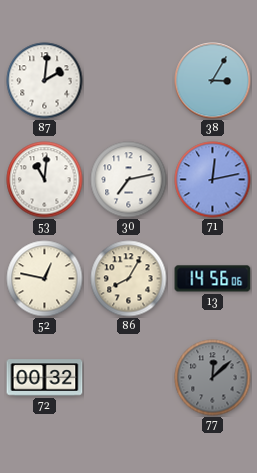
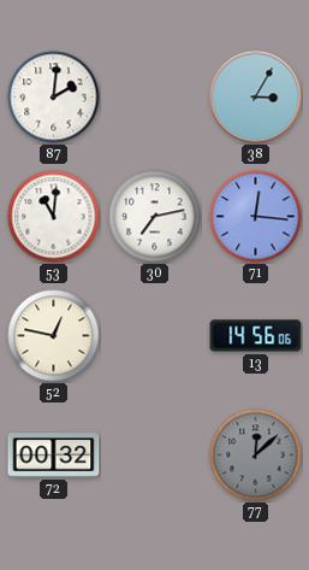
71: 12:13 -> 12:16 (256, 217)
86: 8:05 -> none (129, 279)
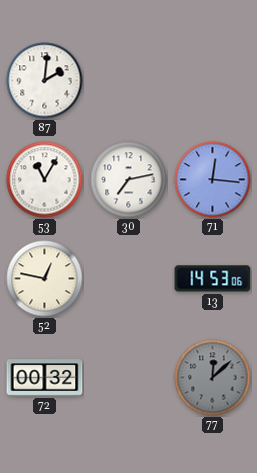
38: 3:05 -> none (256, 98)
53: 11:01 -> 11:05 (45, 180)
13: 14:56 -> 14:53 (213, 279)
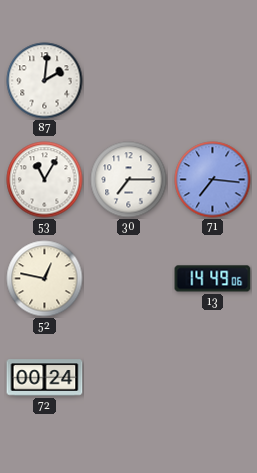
30: 7:13 -> 7:15 (129, 180)
71: 12:16 -> 7:16 (213, 180)
13: 14:53 -> 14:49 (213, 279)
72: 00:32 -> 00:24 (45, 378)
77: 12:08 -> none (213, 378)
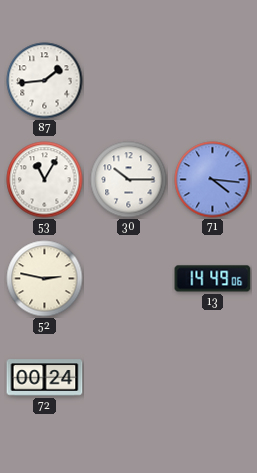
87: 2:01 -> 1:44 (45, 81)
30: 7:15 -> 10:15 (129, 180)
71: 7:16 -> 4:16 (213, 180)
52: 12:47 -> 2:47 (45, 279)
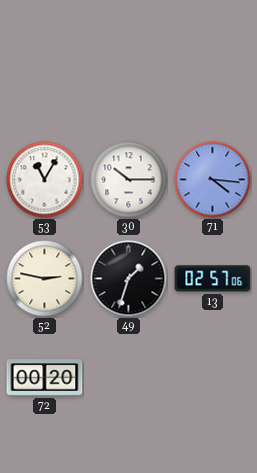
87: 1:44 -> none (45, 81)
49: none -> 1:33 (129, 279)
13: 14:49 -> 02:57 (213, 279)
72: 00:24 -> 00:20 (45, 378)
